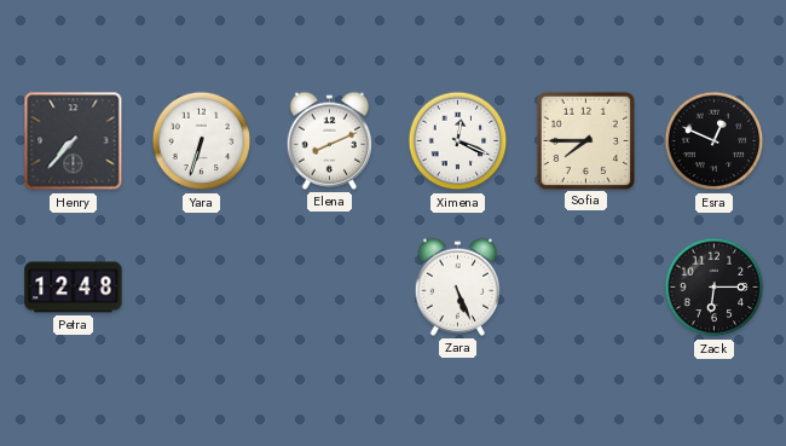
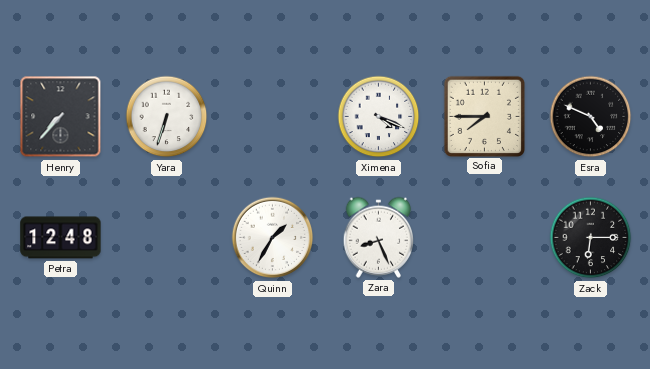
Elena: 8:11 -> none (329, 140)
Ximena: 12:19 -> 4:19 (379, 117)
Esra: 12:49 -> 4:49 (591, 117)
Quinn: none -> 1:35 (273, 238)
Zara: 5:26 -> 8:26 (378, 237)
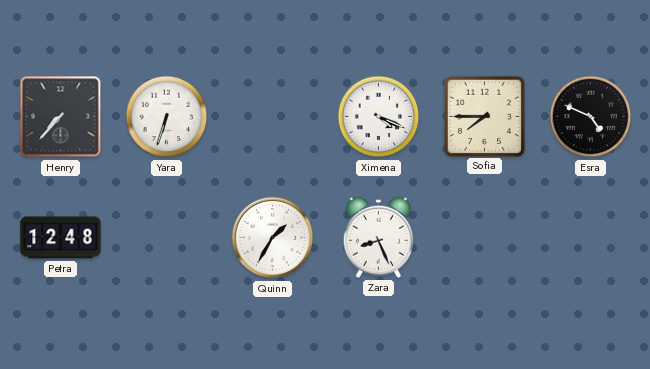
Zack: 6:15 -> none (591, 238)
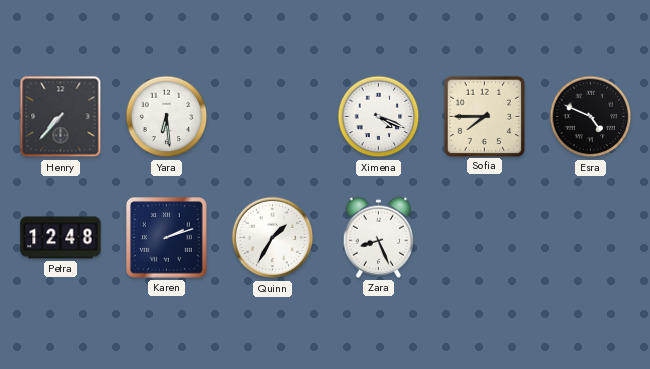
Yara: 6:33 -> 6:29 (167, 117)
Karen: none -> 2:12 (167, 238)
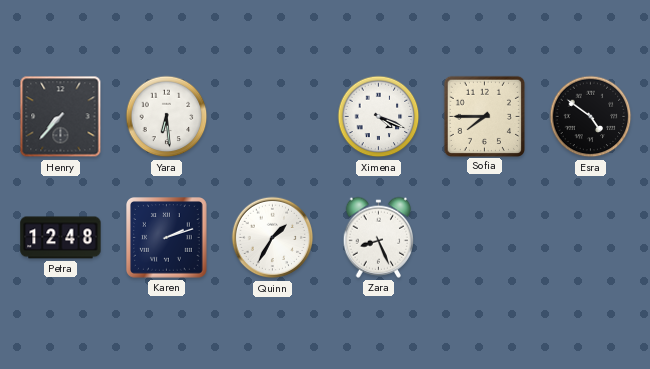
Esra: 4:49 -> 4:51 (591, 117)
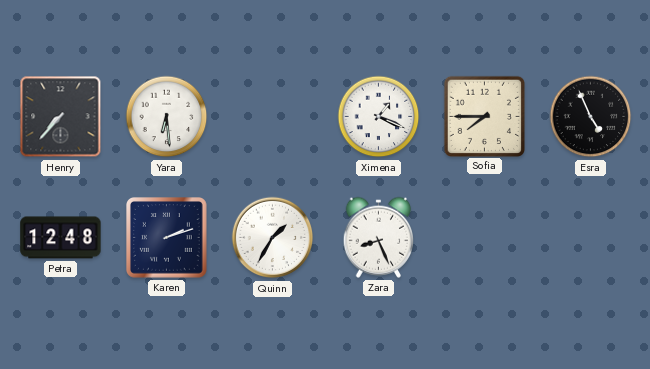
Ximena: 4:19 -> 1:19 (379, 117)
Esra: 4:51 -> 4:56 (591, 117)
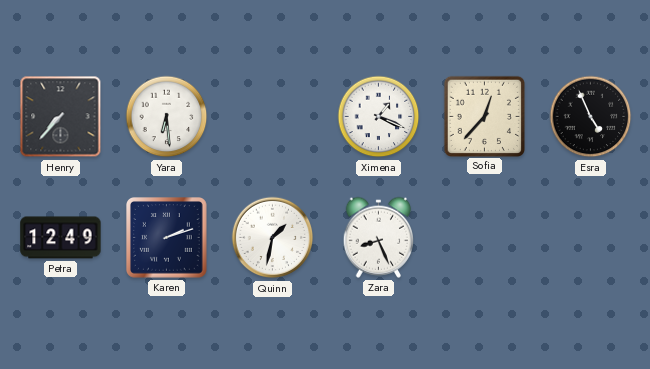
Sofia: 7:45 -> 12:37 (484, 116)
Petra: 12:48 -> 12:49 (61, 238)
Quinn: 1:35 -> 1:32 (273, 238)
